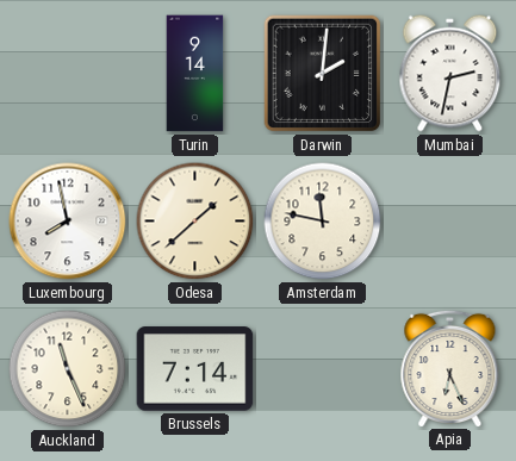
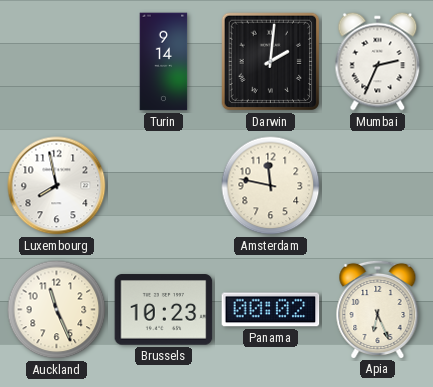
Mumbai: 2:32 -> 2:34 (378, 62)
Odesa: 1:38 -> none (195, 222)
Brussels: 7:14 -> 10:23 (164, 310)
Panama: none -> 00:02 (271, 310)
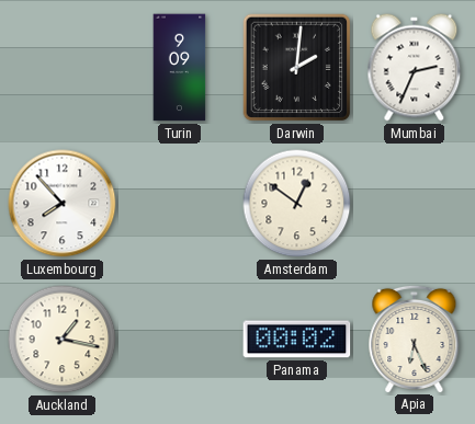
Turin: 9:14 -> 9:09 (180, 68)
Luxembourg: 7:58 -> 7:53 (63, 204)
Amsterdam: 11:47 -> 12:51 (297, 204)
Auckland: 11:26 -> 1:17 (63, 340)
Brussels: 10:23 -> none (164, 310)
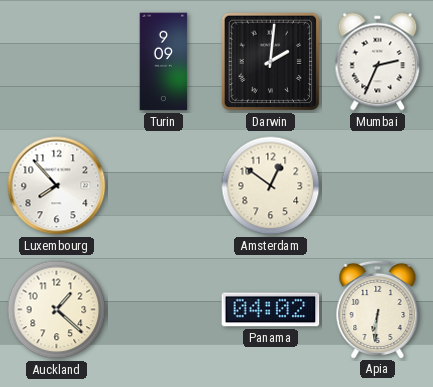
Auckland: 1:17 -> 1:22 (57, 310)
Panama: 00:02 -> 04:02 (271, 310)
Apia: 6:26 -> 6:31 (378, 309)
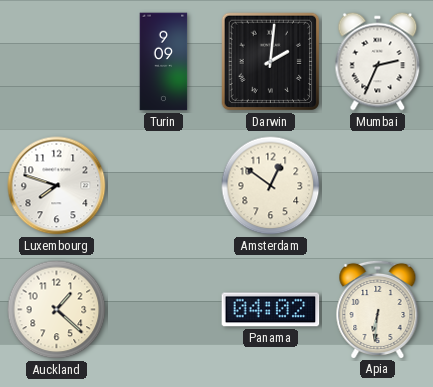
Luxembourg: 7:53 -> 7:48 (57, 186)
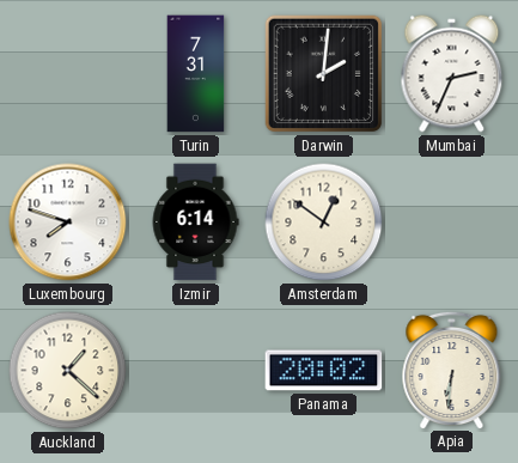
Turin: 9:09 -> 7:31 (196, 74)
Izmir: none -> 6:14 (195, 223)
Panama: 04:02 -> 20:02 (324, 371)
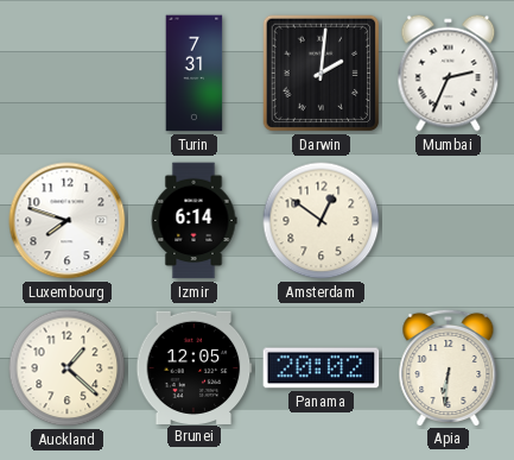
Brunei: none -> 12:05 (195, 367)
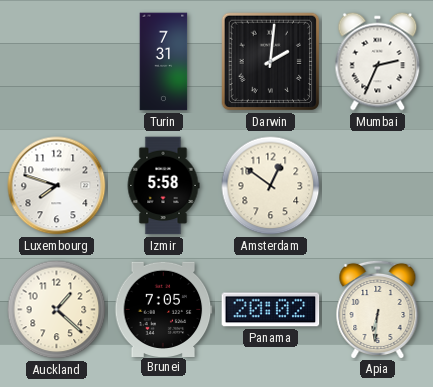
Izmir: 6:14 -> 5:58 (163, 186)
Brunei: 12:05 -> 7:05 (164, 309)
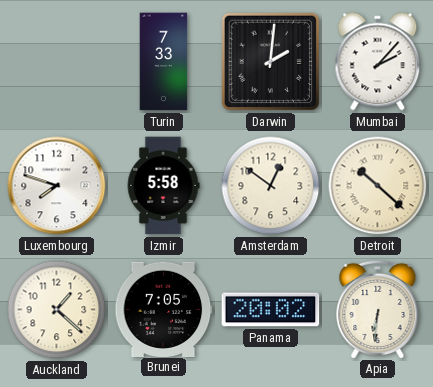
Turin: 7:31 -> 7:33 (164, 62)
Mumbai: 2:34 -> 2:07 (378, 62)
Detroit: none -> 10:22 (378, 186)
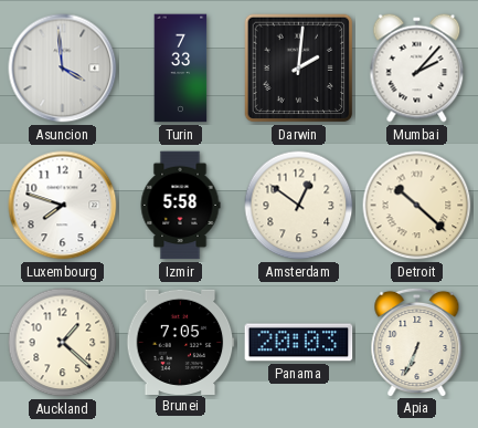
Asuncion: none -> 3:59 (63, 69)
Panama: 20:02 -> 20:03 (299, 343)
Apia: 6:31 -> 6:34 (417, 342)
